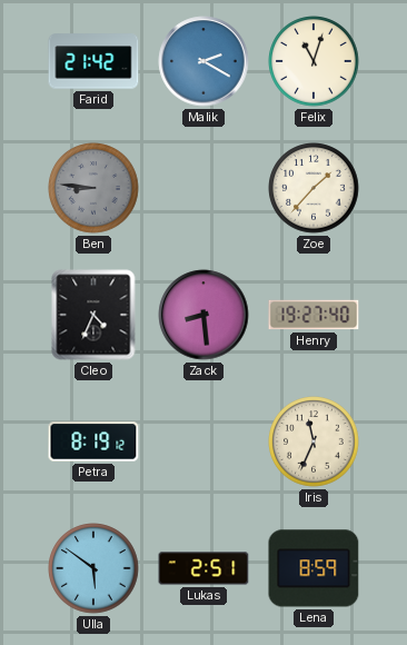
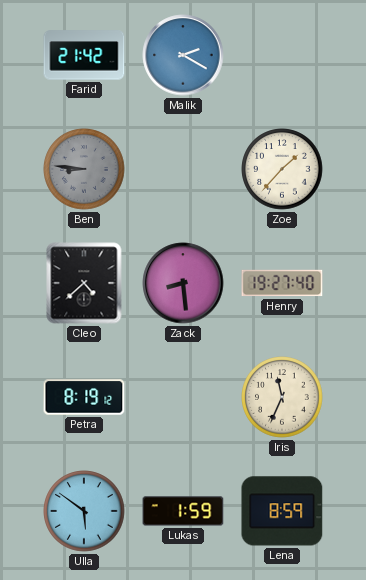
Felix: 11:03 -> none (314, 61)
Cleo: 4:34 -> 4:38 (84, 283)
Lukas: 2:51 -> 1:59 (183, 511)
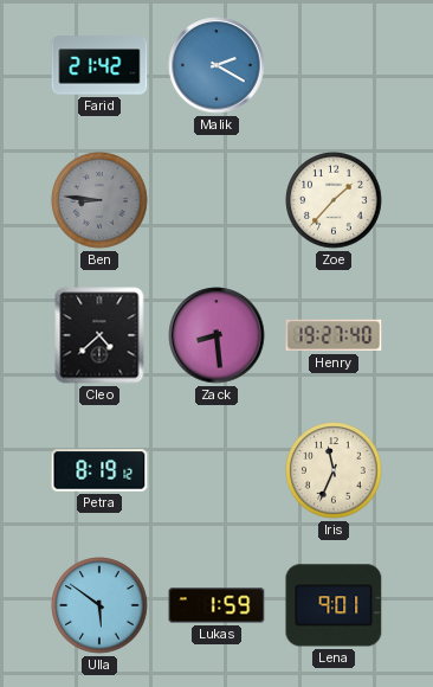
Lena: 8:59 -> 9:01 (334, 605)
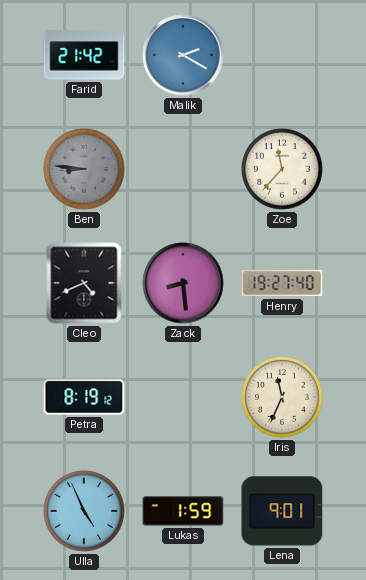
Zoe: 1:37 -> 11:37 (282, 169)
Cleo: 4:38 -> 4:41 (84, 283)
Ulla: 5:51 -> 4:56 (84, 511)
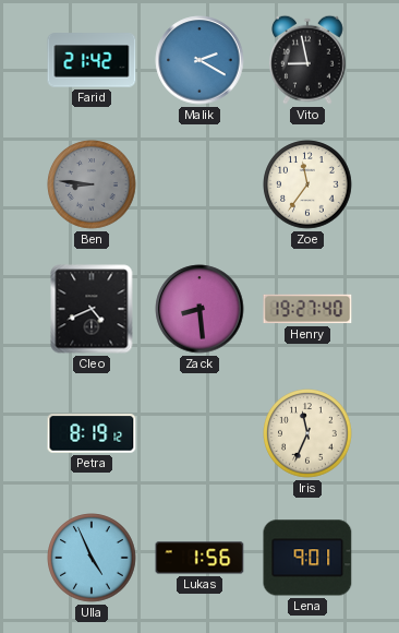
Vito: none -> 8:58 (309, 60)
Zoe: 11:37 -> 11:36 (307, 184)
Lukas: 1:59 -> 1:56 (199, 558)
